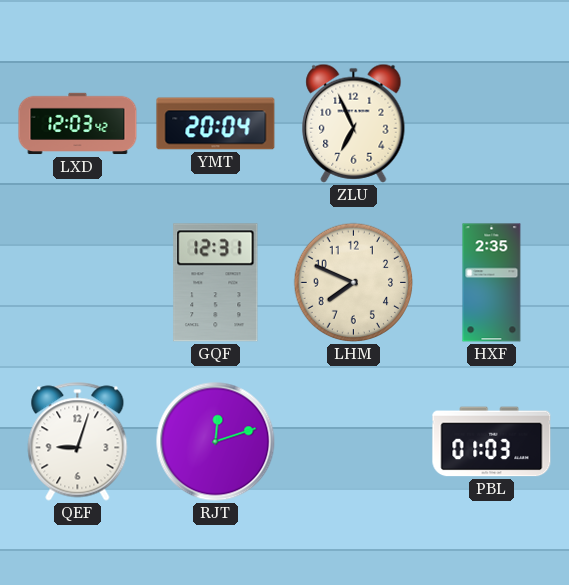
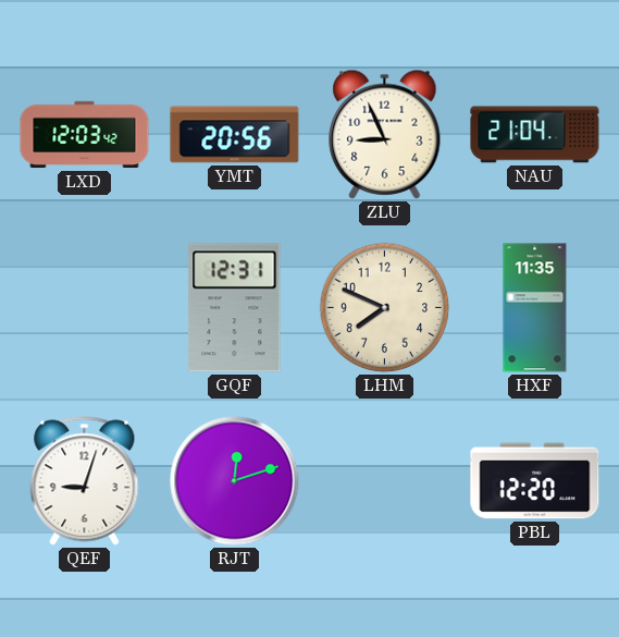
YMT: 20:04 -> 20:56 (235, 135)
ZLU: 6:56 -> 8:56 (385, 134)
NAU: none -> 21:04 (535, 135)
HXF: 2:35 -> 11:35 (535, 308)
PBL: 01:03 -> 12:20 (535, 481)
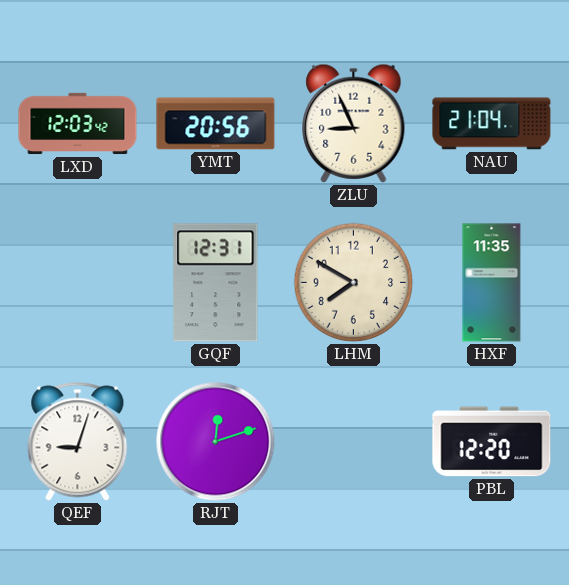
LHM: 7:49 -> 7:50 (354, 283)
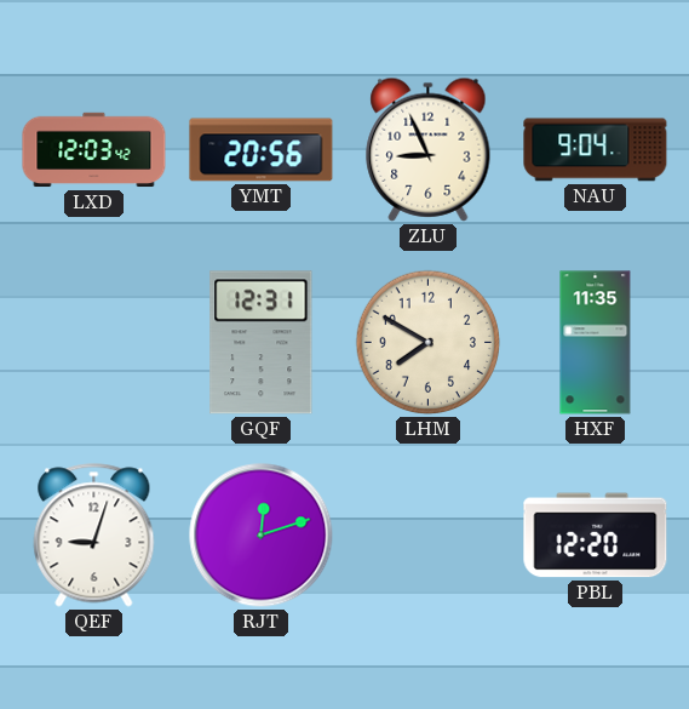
NAU: 21:04 -> 9:04 (596, 150)
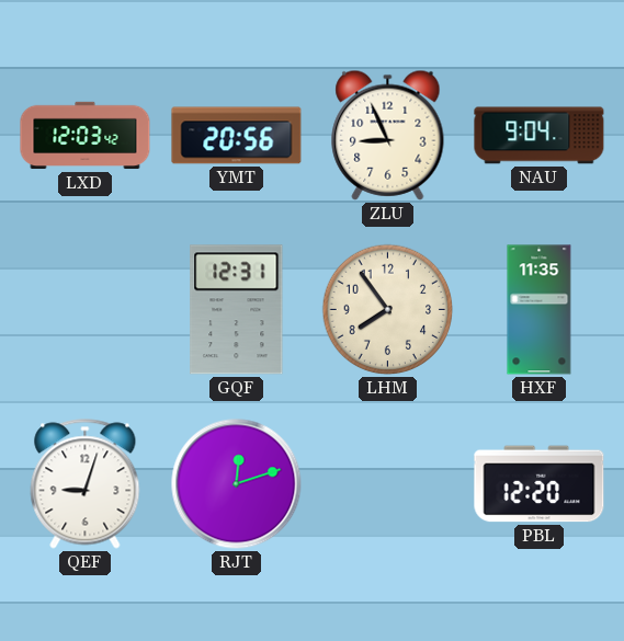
LHM: 7:50 -> 7:54 (388, 310)
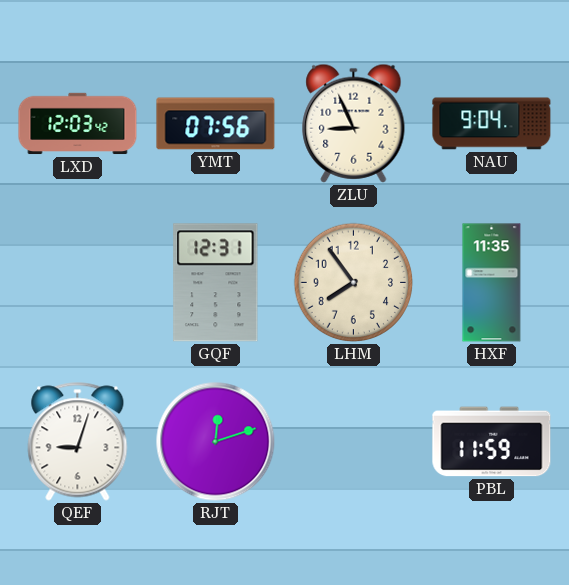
YMT: 20:56 -> 07:56 (216, 124)
PBL: 12:20 -> 11:59 (492, 442)
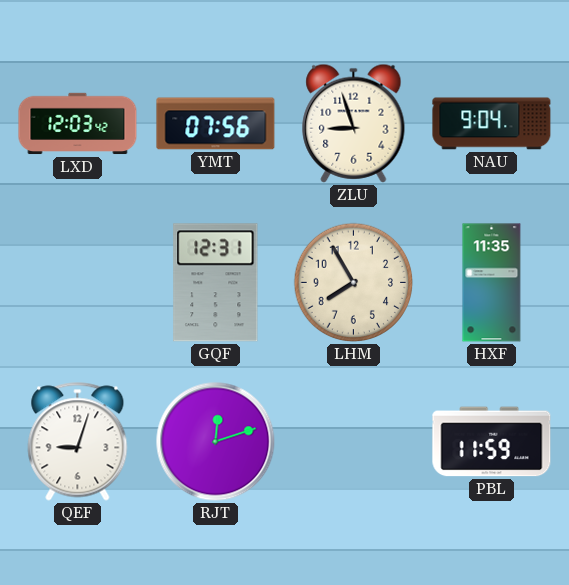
ZLU: 8:56 -> 8:57 (354, 123)
LHM: 7:54 -> 7:55 (354, 283)
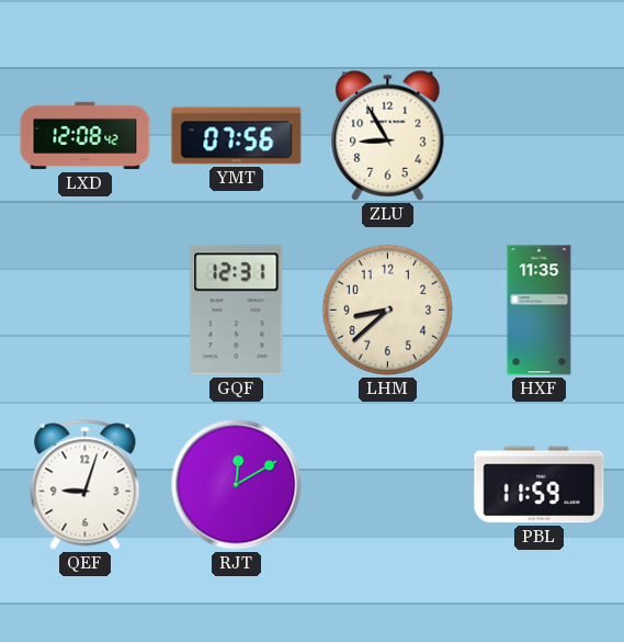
LXD: 12:03 -> 12:08 (86, 136)
ZLU: 8:57 -> 8:55 (388, 135)
NAU: 9:04 -> none (492, 124)
LHM: 7:55 -> 8:38 (388, 311)
RJT: 12:12 -> 12:10 (237, 485)
